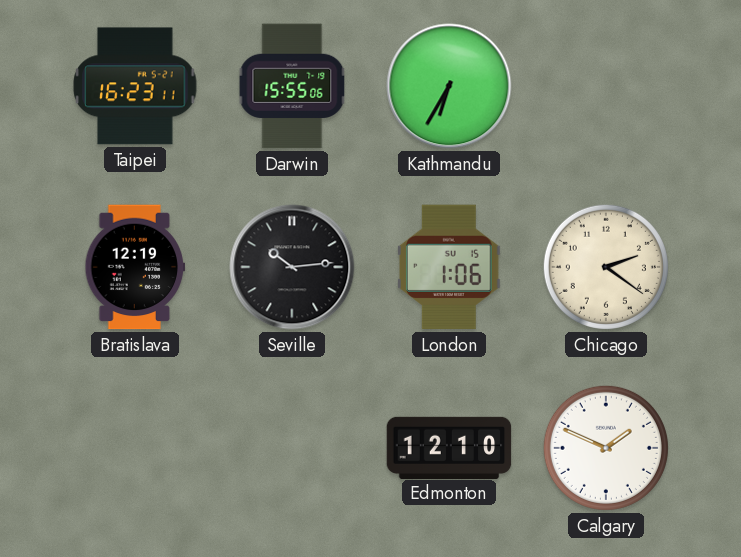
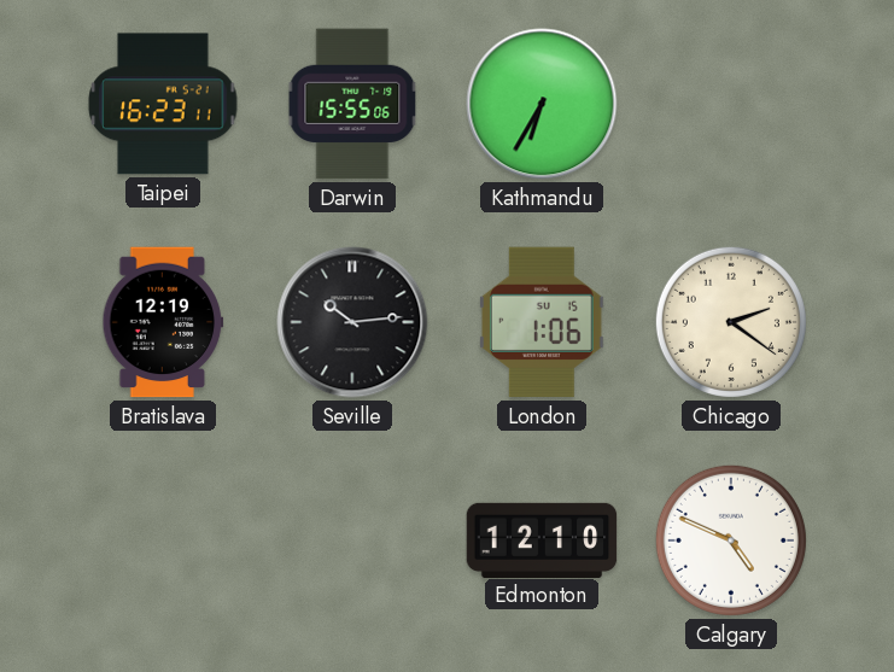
Calgary: 1:49 -> 4:49 (731, 540)
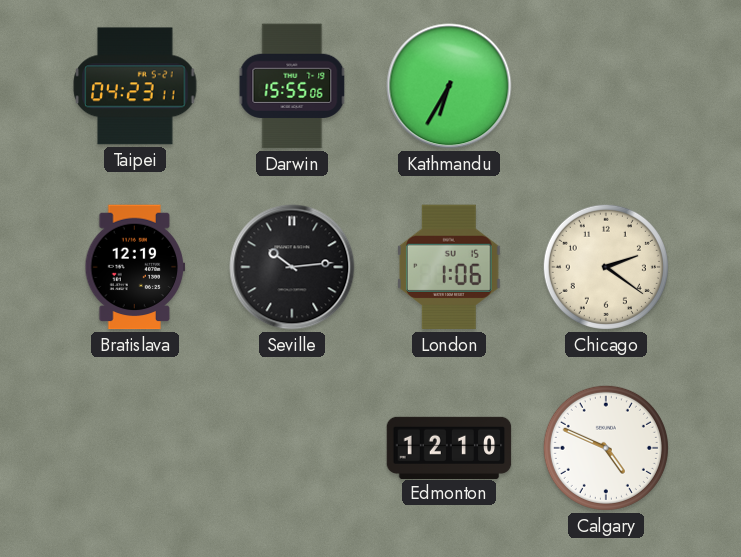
Taipei: 16:23 -> 04:23 (135, 86)
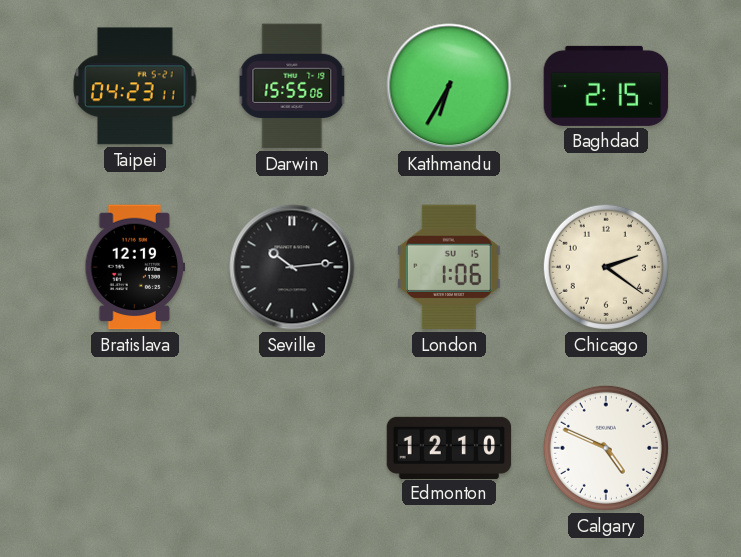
Baghdad: none -> 2:15 (606, 86)
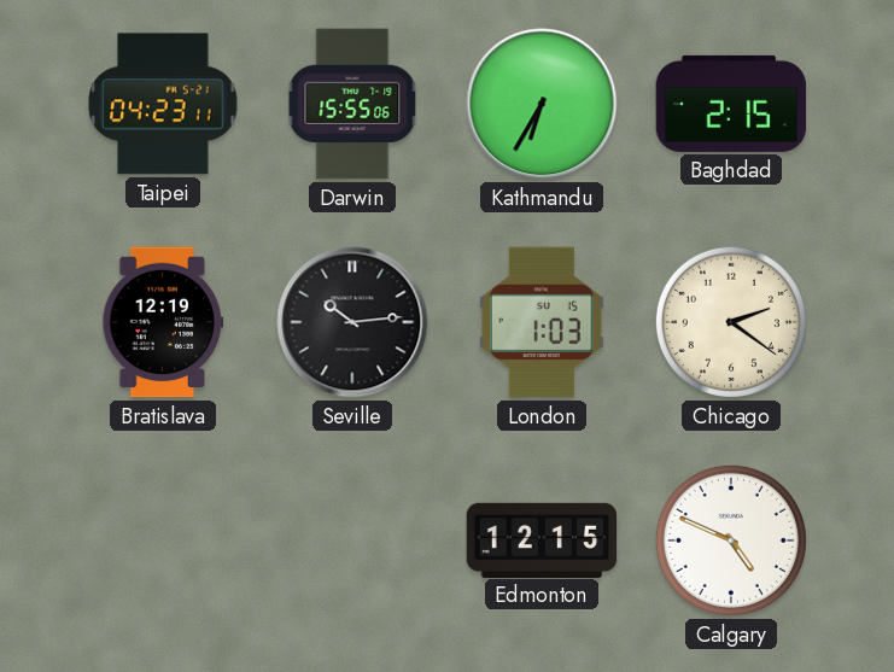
London: 1:06 -> 1:03 (542, 322)
Edmonton: 12:10 -> 12:15 (542, 539)
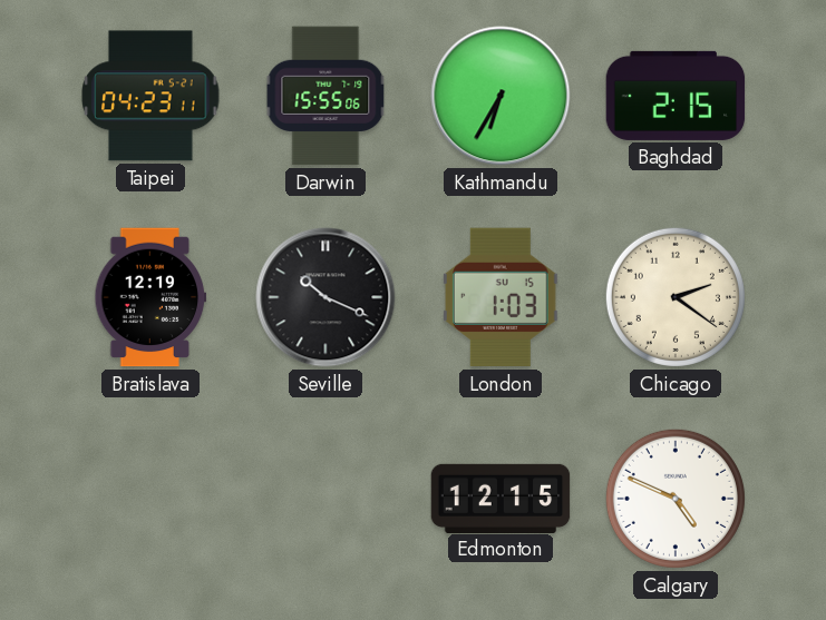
Seville: 10:14 -> 10:19 (325, 297)
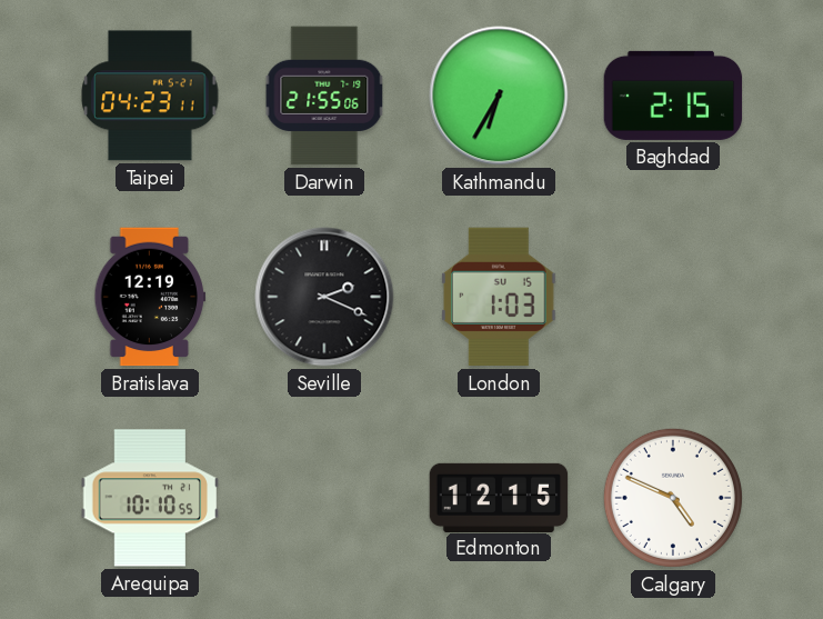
Darwin: 15:55 -> 21:55 (324, 96)
Seville: 10:19 -> 2:19 (324, 297)
Chicago: 2:21 -> none (676, 297)
Arequipa: none -> 10:10 (150, 498)
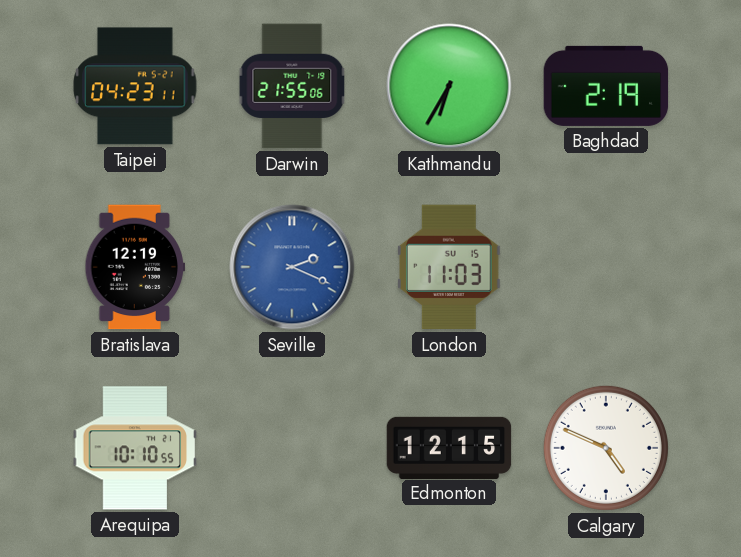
Baghdad: 2:15 -> 2:19 (606, 86)
Seville dial: black -> blue (292, 267)
London: 1:03 -> 11:03 (449, 267)
